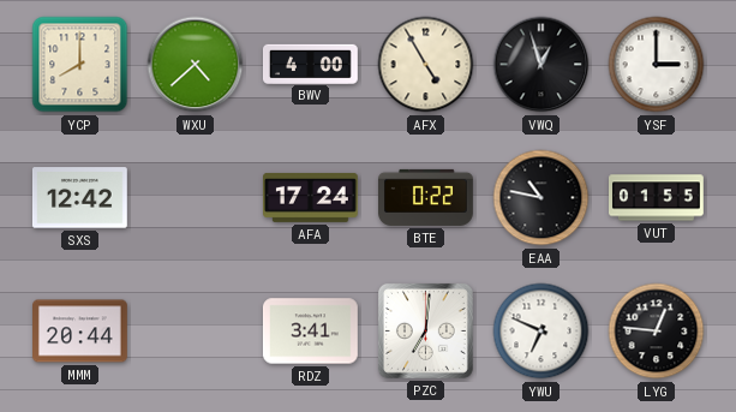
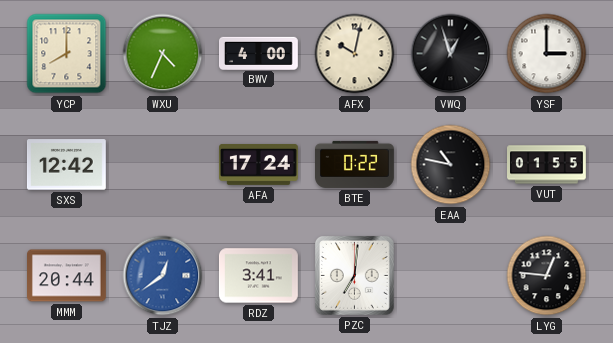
WXU: 4:38 -> 4:34 (163, 54)
AFX: 4:55 -> 10:02 (355, 54)
TJZ: none -> 12:39 (163, 276)
YWU: 6:49 -> none (541, 332)
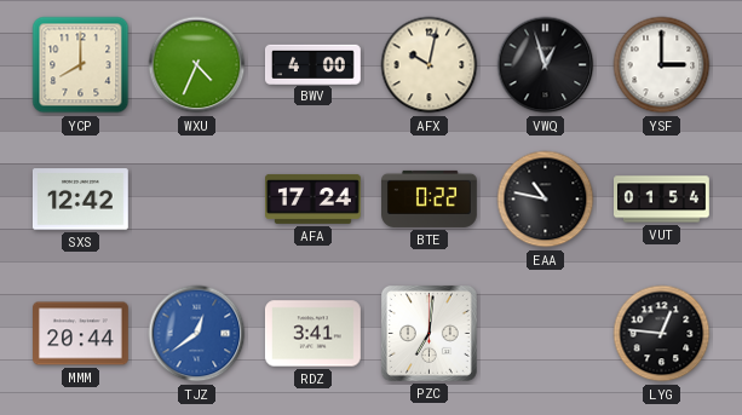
VUT: 01:55 -> 01:54 (662, 200)
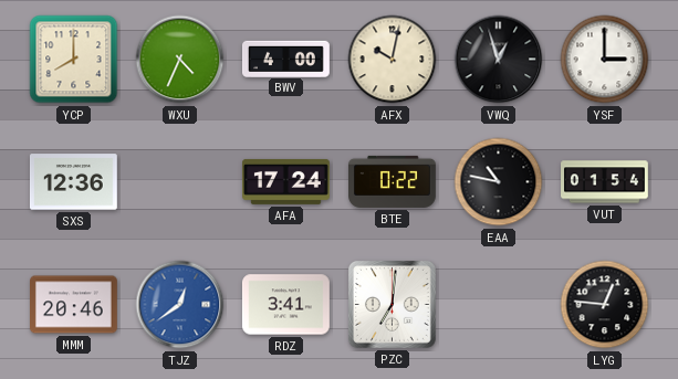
SXS: 12:42 -> 12:36 (73, 182)
MMM: 20:44 -> 20:46 (74, 305)
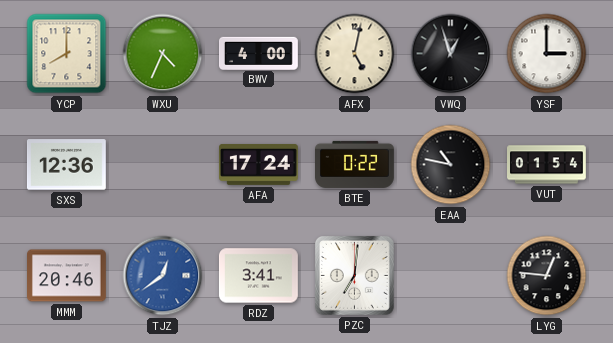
AFX: 10:02 -> 5:02 (355, 54)
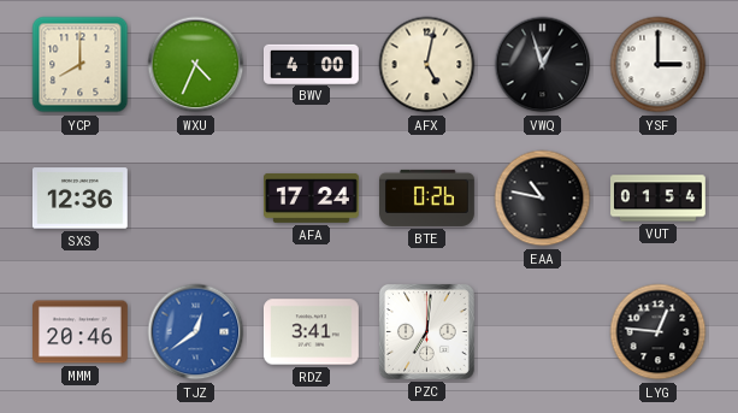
BTE: 0:22 -> 0:26 (427, 197)
